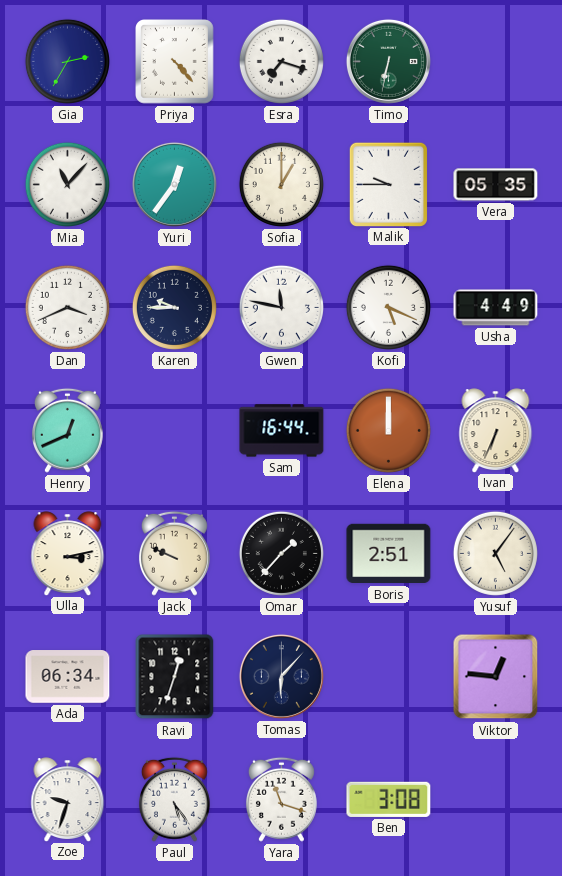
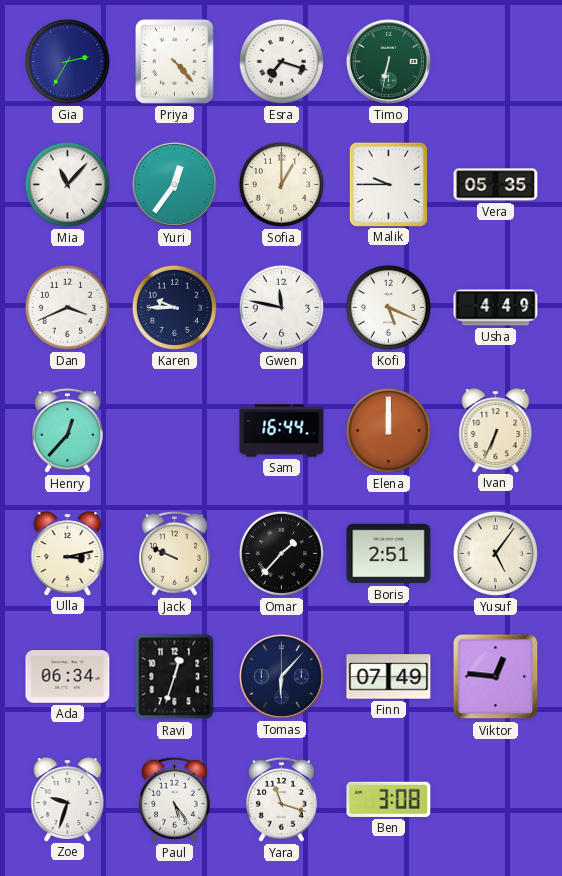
Henry: 12:41 -> 12:37 (67, 430)
Finn: none -> 07:49 (389, 677)
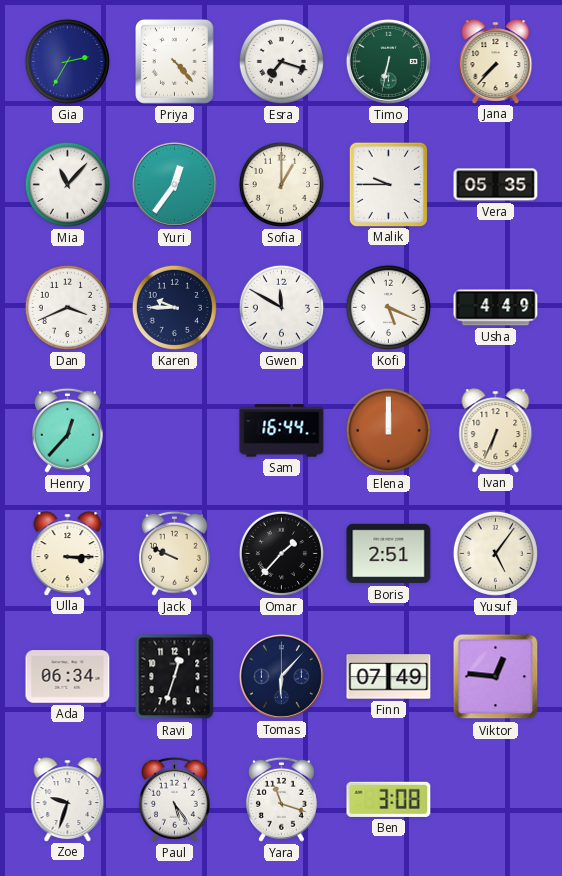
Jana: none -> 7:37 (496, 61)
Gwen: 11:47 -> 11:50 (281, 307)
Ulla: 3:13 -> 3:15 (68, 553)
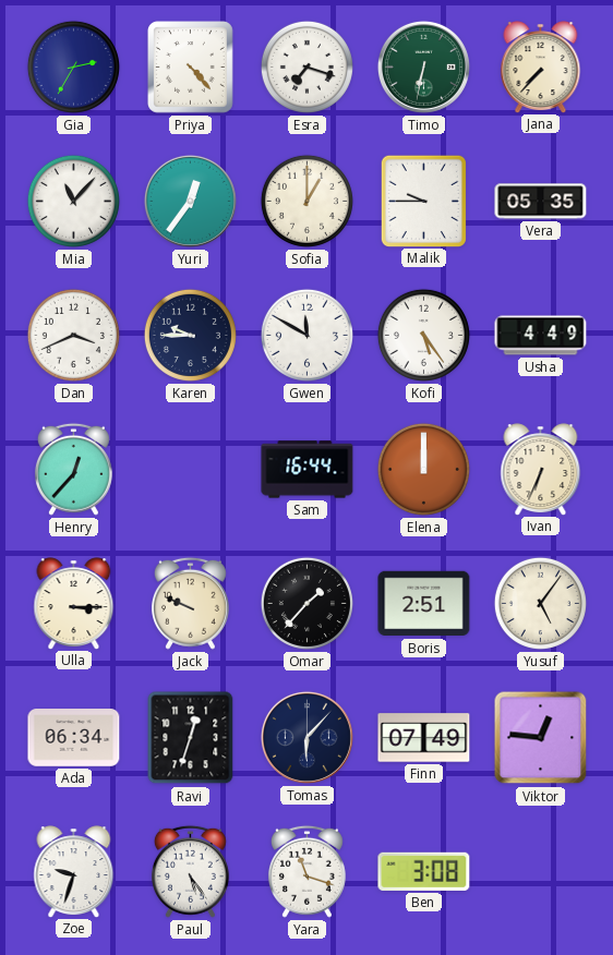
Kofi: 5:19 -> 5:24 (423, 335)
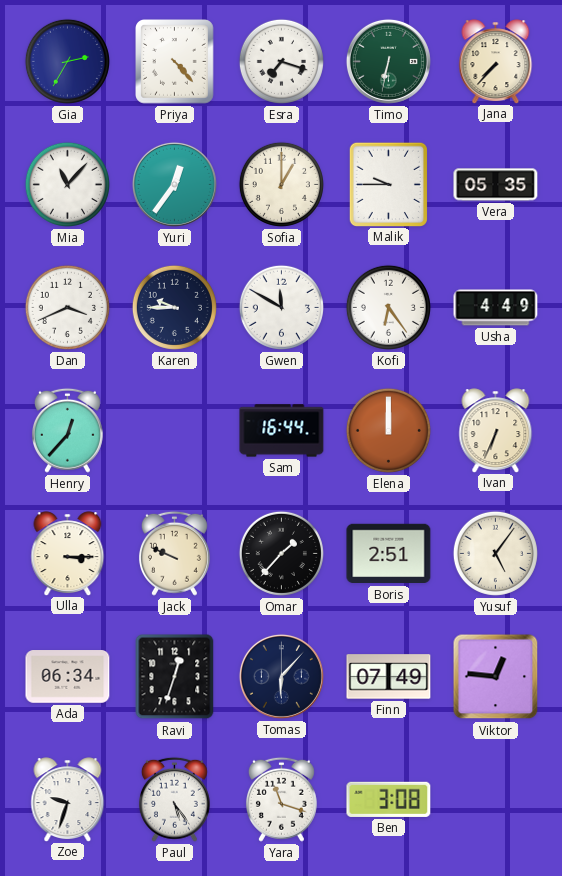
Kofi: 5:24 -> 6:24 (388, 307)
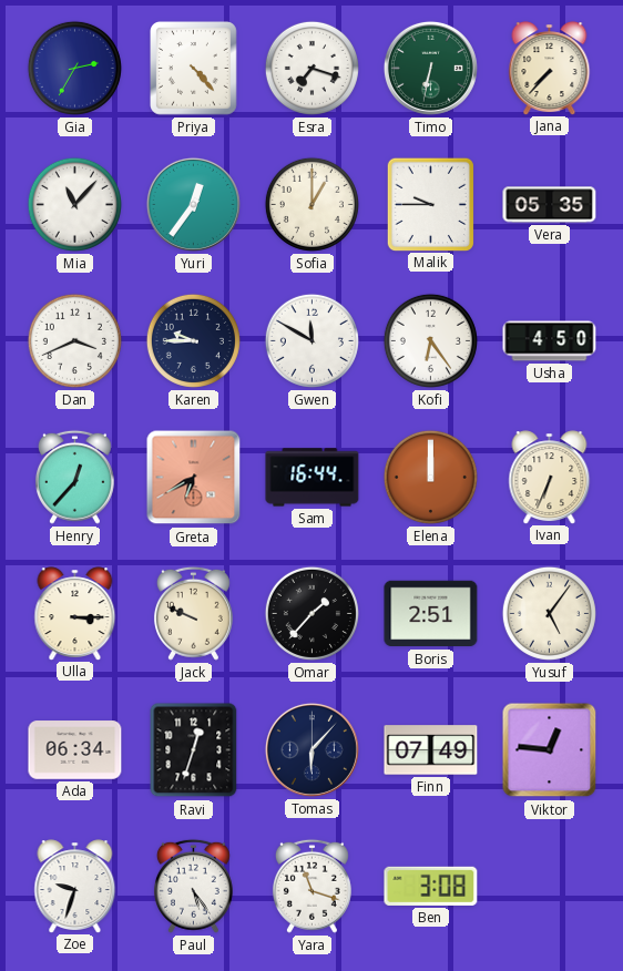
Usha: 4:49 -> 4:50 (550, 341)
Greta: none -> 6:40 (194, 478)
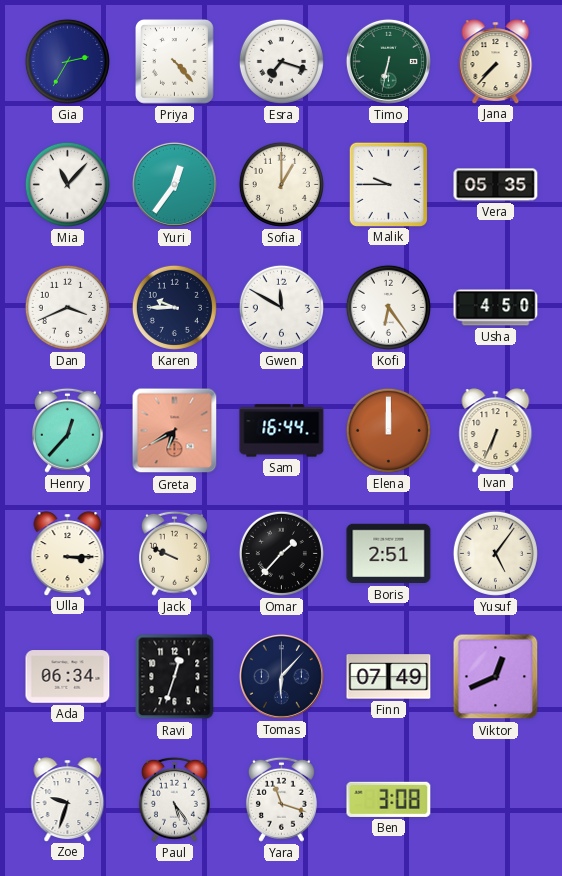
Viktor: 12:46 -> 12:41 (496, 677)
